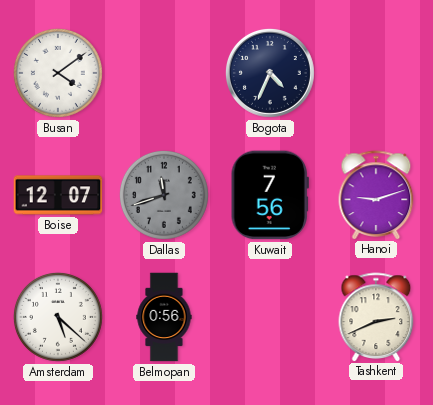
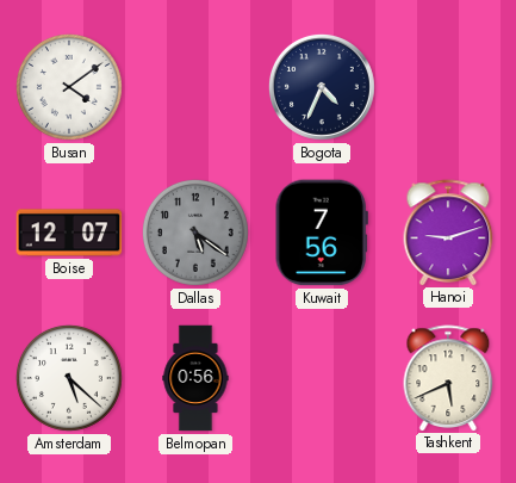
Dallas: 11:42 -> 5:21 (195, 233)
Tashkent: 2:41 -> 5:41 (448, 378)
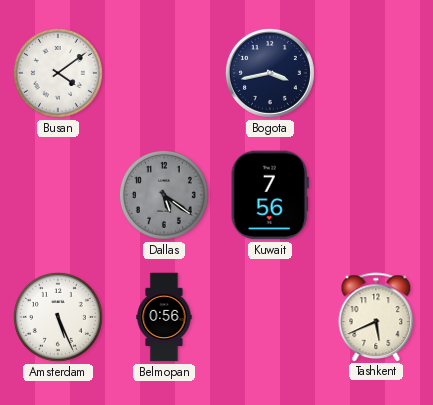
Bogota: 4:34 -> 3:43 (270, 73)
Boise: 12:07 -> none (69, 233)
Hanoi: 9:12 -> none (448, 233)
Amsterdam: 5:22 -> 5:26 (58, 317)
